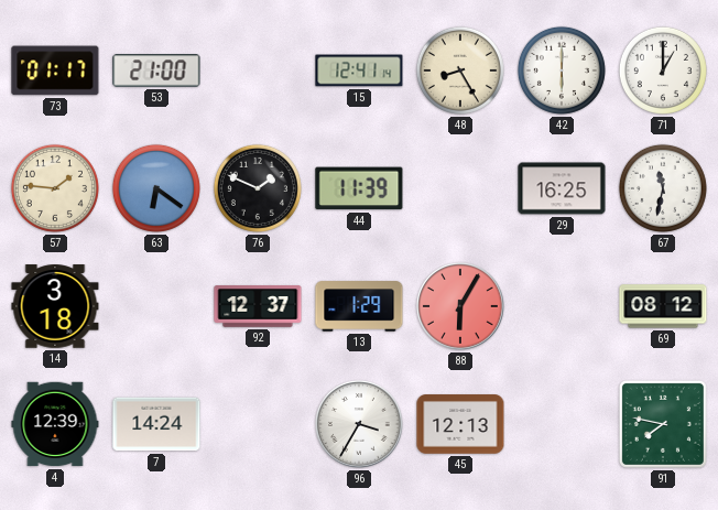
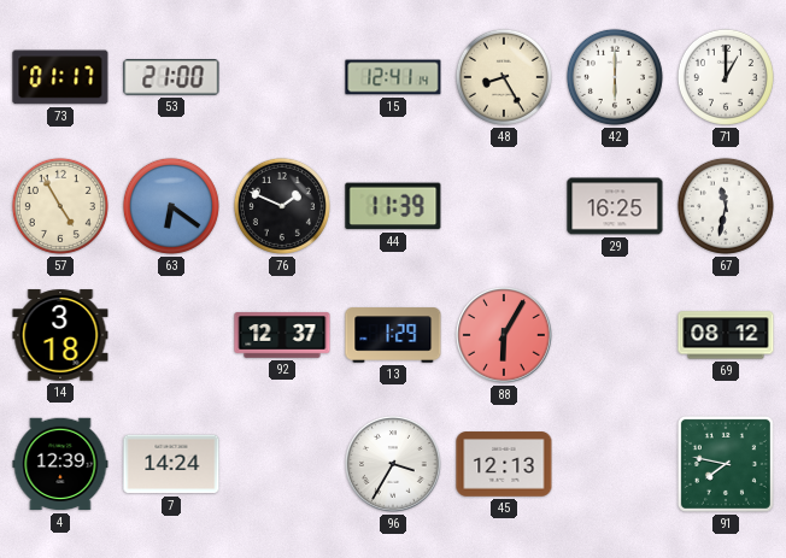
57: 1:46 -> 4:55 (60, 206)
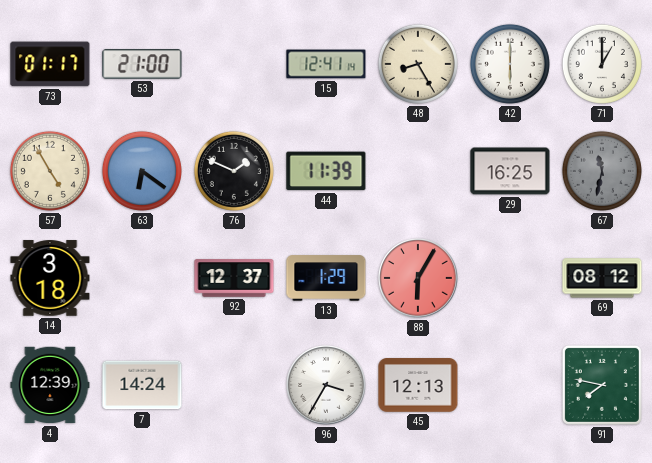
67 dial: white -> grey (602, 171)
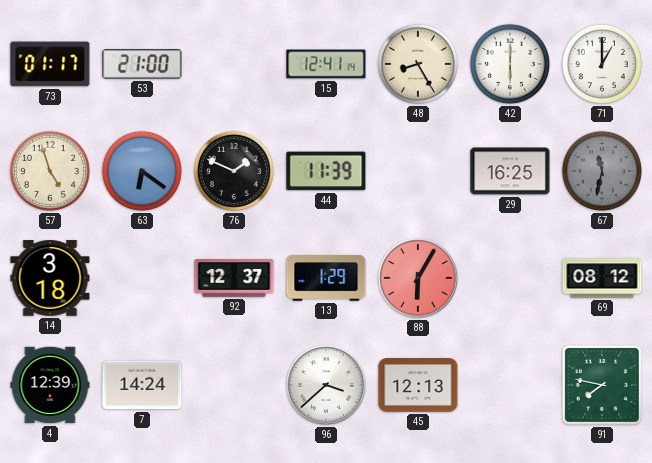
57: 4:55 -> 4:57 (50, 171)
96: 3:35 -> 3:38 (326, 385)
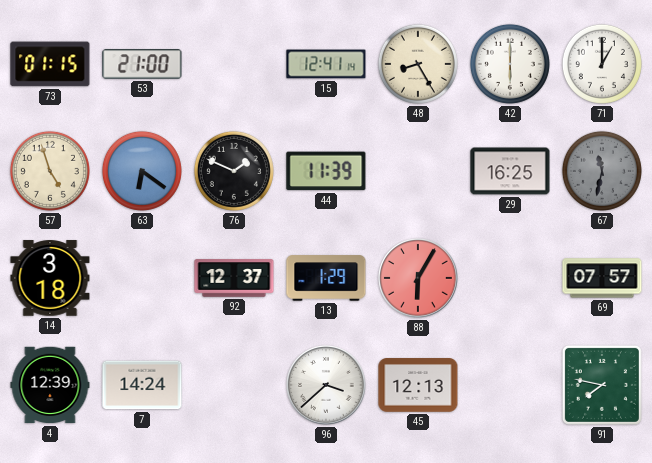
73: 01:17 -> 01:15 (50, 64)
69: 08:12 -> 07:57 (602, 278)
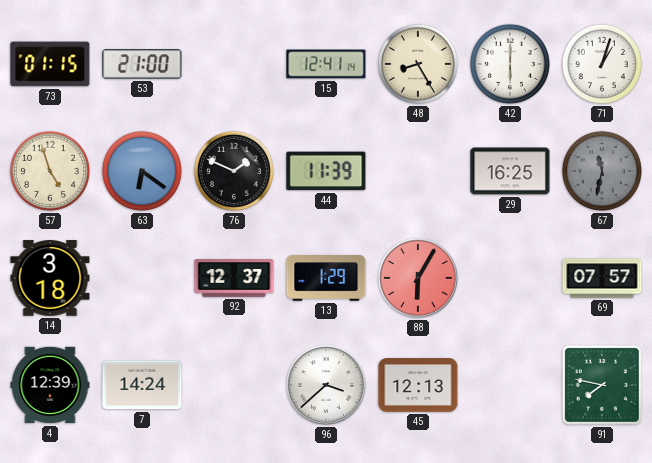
71: 1:00 -> 1:03 (602, 64)
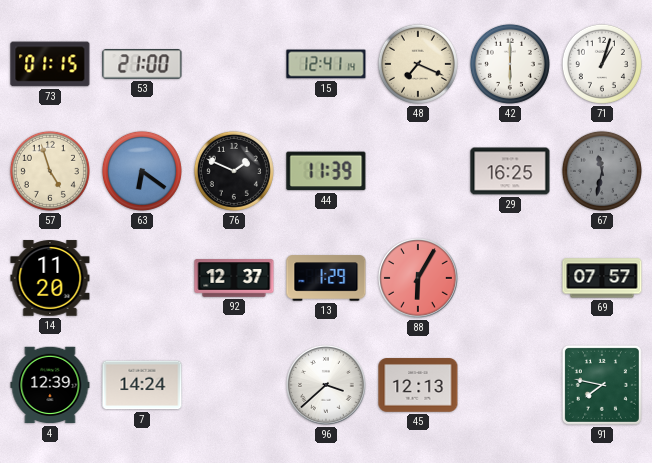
48: 8:25 -> 7:19 (418, 64)
14: 3:18 -> 11:20 (50, 278)
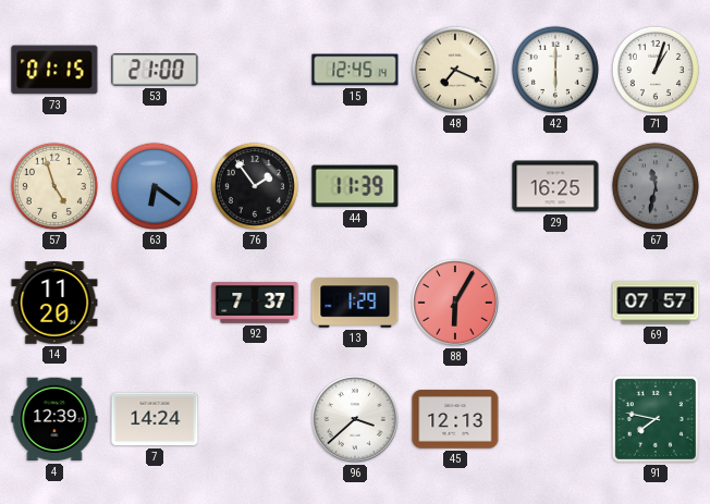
15: 12:41 -> 12:45 (355, 70)
76: 1:49 -> 1:54 (255, 186)
92: 12:37 -> 7:37 (255, 303)
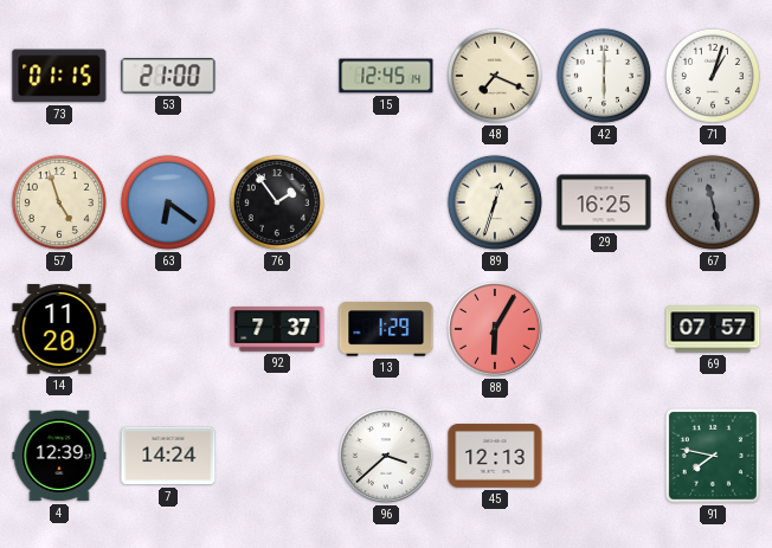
44: 11:39 -> none (355, 186)
89: none -> 12:33 (495, 202)
67: 11:32 -> 11:28 (713, 202)
